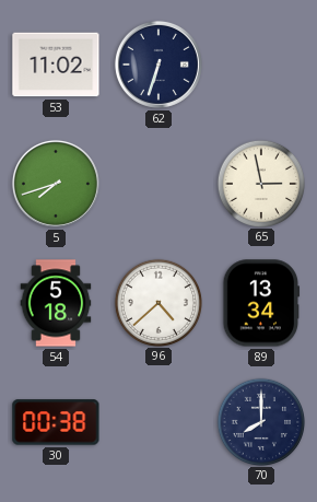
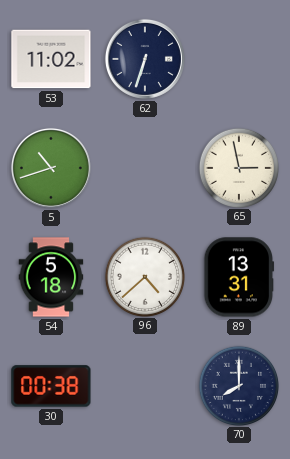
5: 7:42 -> 10:42 (51, 168)
89: 13:34 -> 13:31 (239, 277)
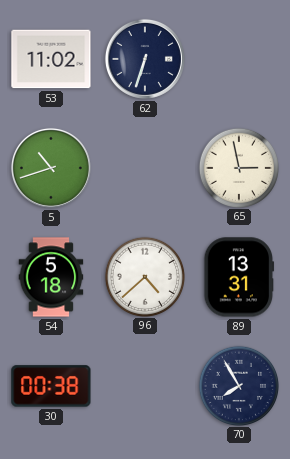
70: 8:00 -> 7:55 (238, 385)
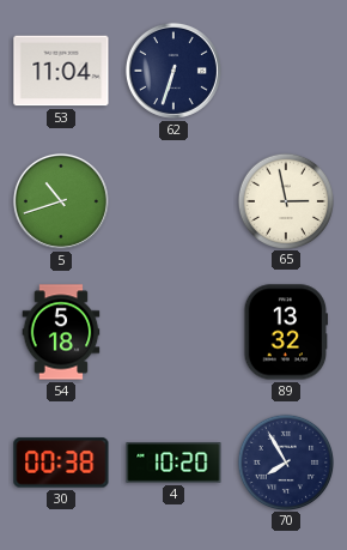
53: 11:02 -> 11:04 (61, 71)
96: 4:38 -> none (144, 276)
89: 13:31 -> 13:32 (286, 332)
4: none -> 10:20 (173, 463)
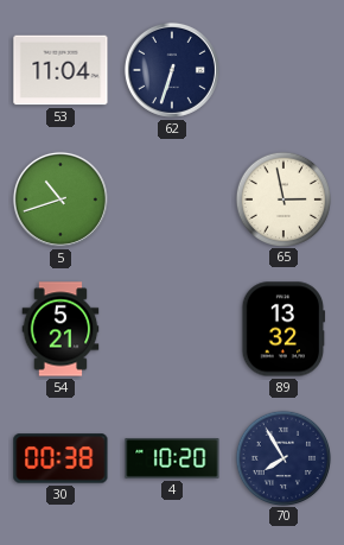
54: 5:18 -> 5:21 (60, 329)
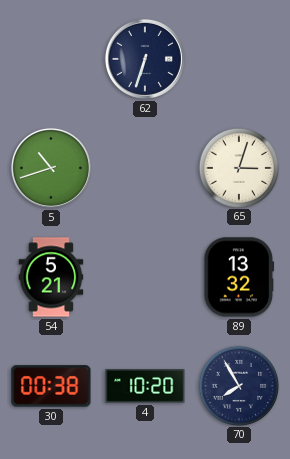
53: 11:04 -> none (60, 70)
65: 2:58 -> 3:03 (238, 167)
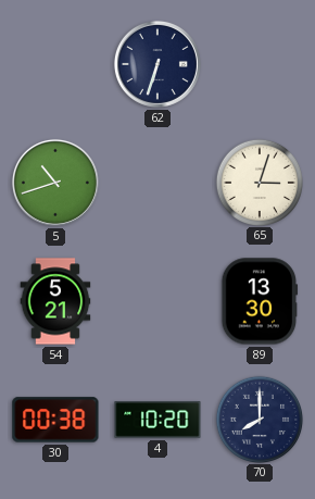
89: 13:32 -> 13:30 (260, 301)
70: 7:55 -> 8:00 (259, 419)
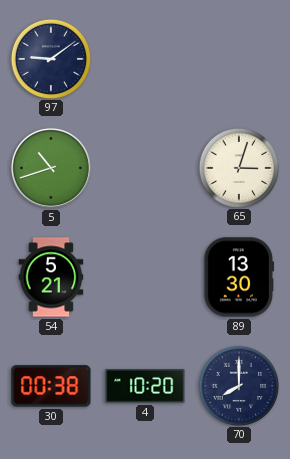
97: none -> 9:09 (50, 58)
62: 6:33 -> none (157, 64)
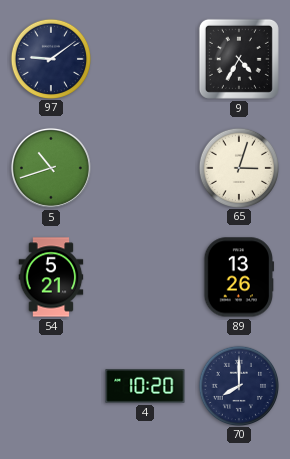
9: none -> 4:35 (239, 59)
89: 13:30 -> 13:26 (239, 277)
30: 00:38 -> none (51, 386)
